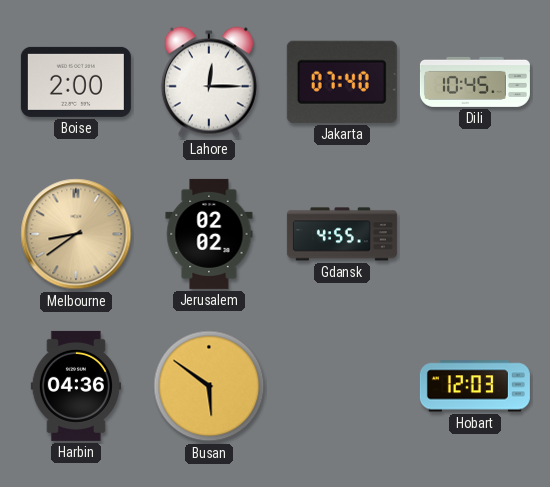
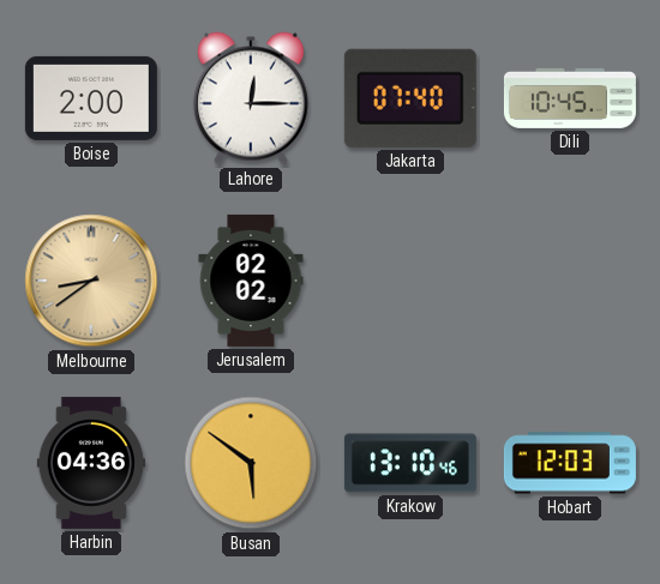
Gdansk: 4:55 -> none (342, 234)
Krakow: none -> 13:10 (410, 463)
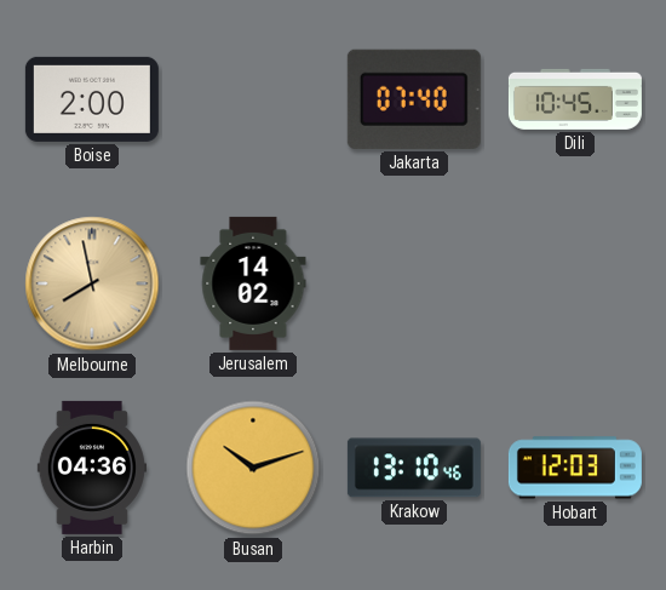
Lahore: 12:15 -> none (251, 98)
Melbourne: 8:39 -> 7:58 (92, 283)
Jerusalem: 02:02 -> 14:02 (253, 283)
Busan: 5:51 -> 10:12 (253, 468)
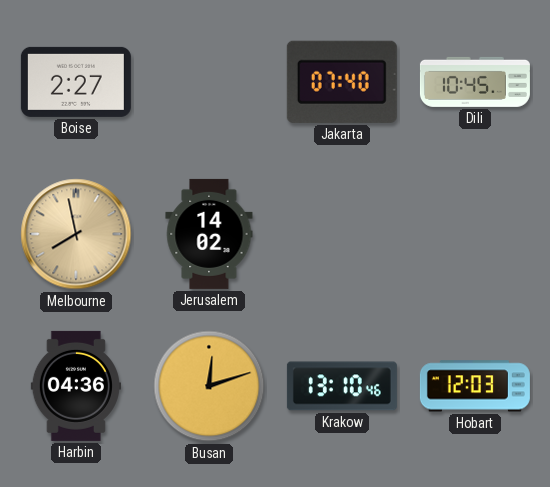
Boise: 2:00 -> 2:27 (76, 82)
Busan: 10:12 -> 12:12 (209, 386)
